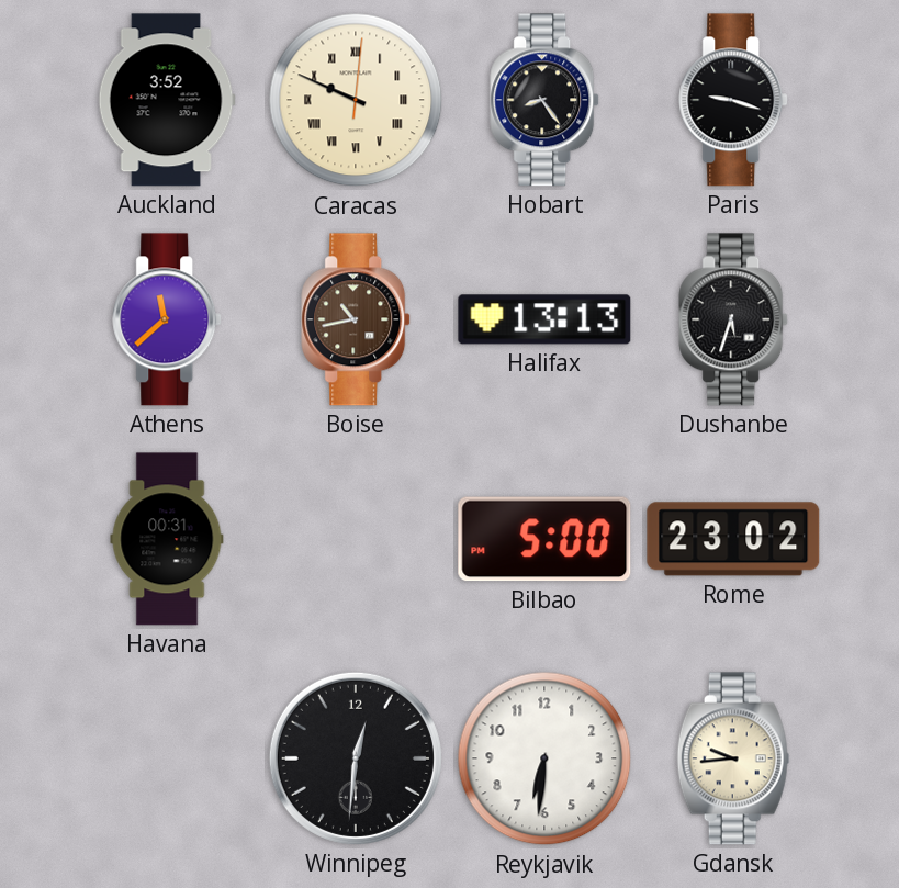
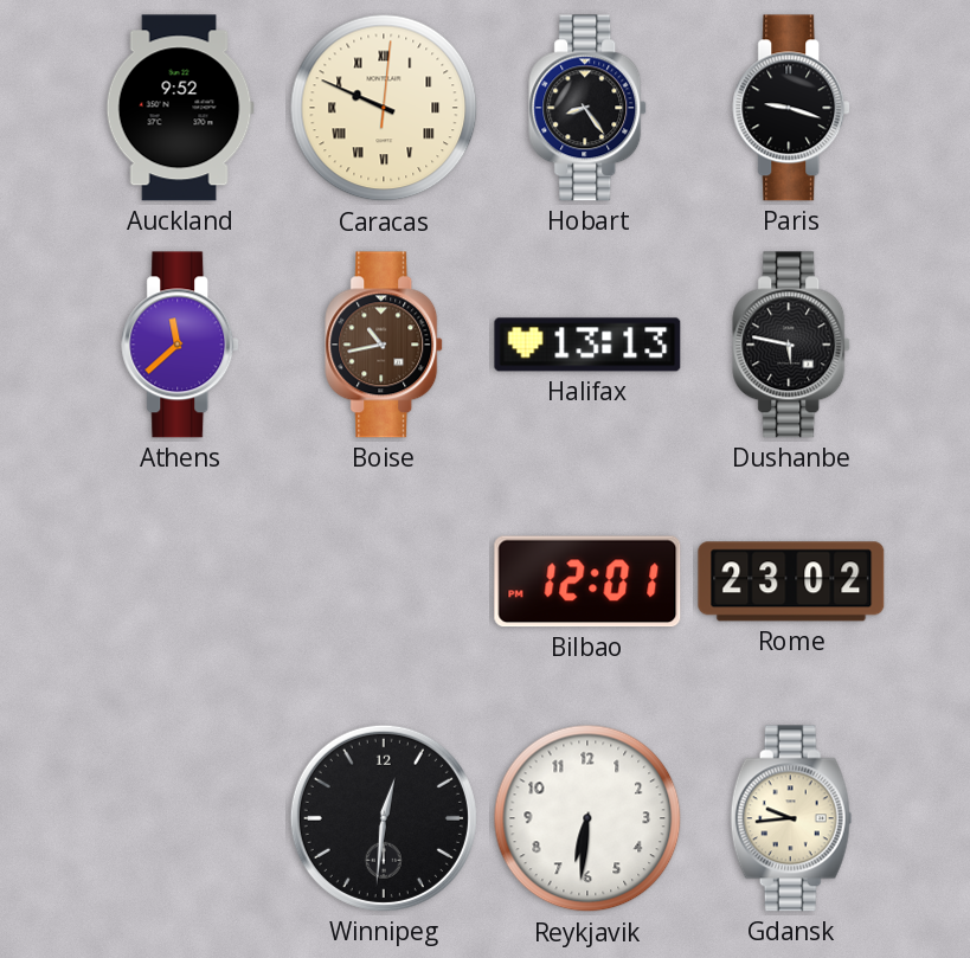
Auckland: 3:52 -> 9:52 (180, 108)
Dushanbe: 5:33 -> 5:47 (792, 345)
Havana: 00:31 -> none (167, 539)
Bilbao: 5:00 -> 12:01 (587, 581)
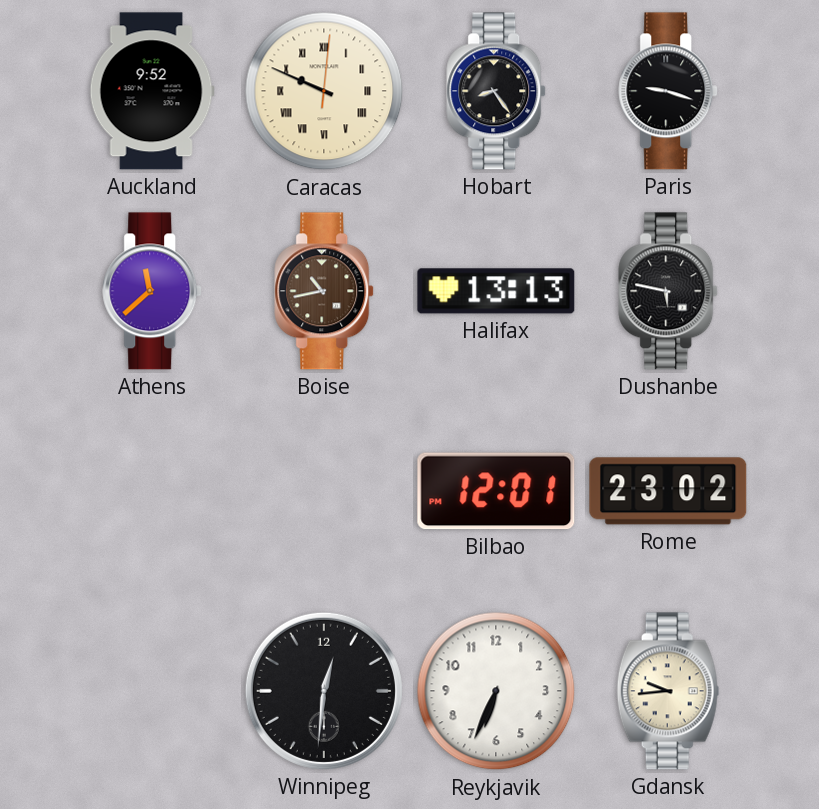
Reykjavik: 6:31 -> 6:34 (496, 691)
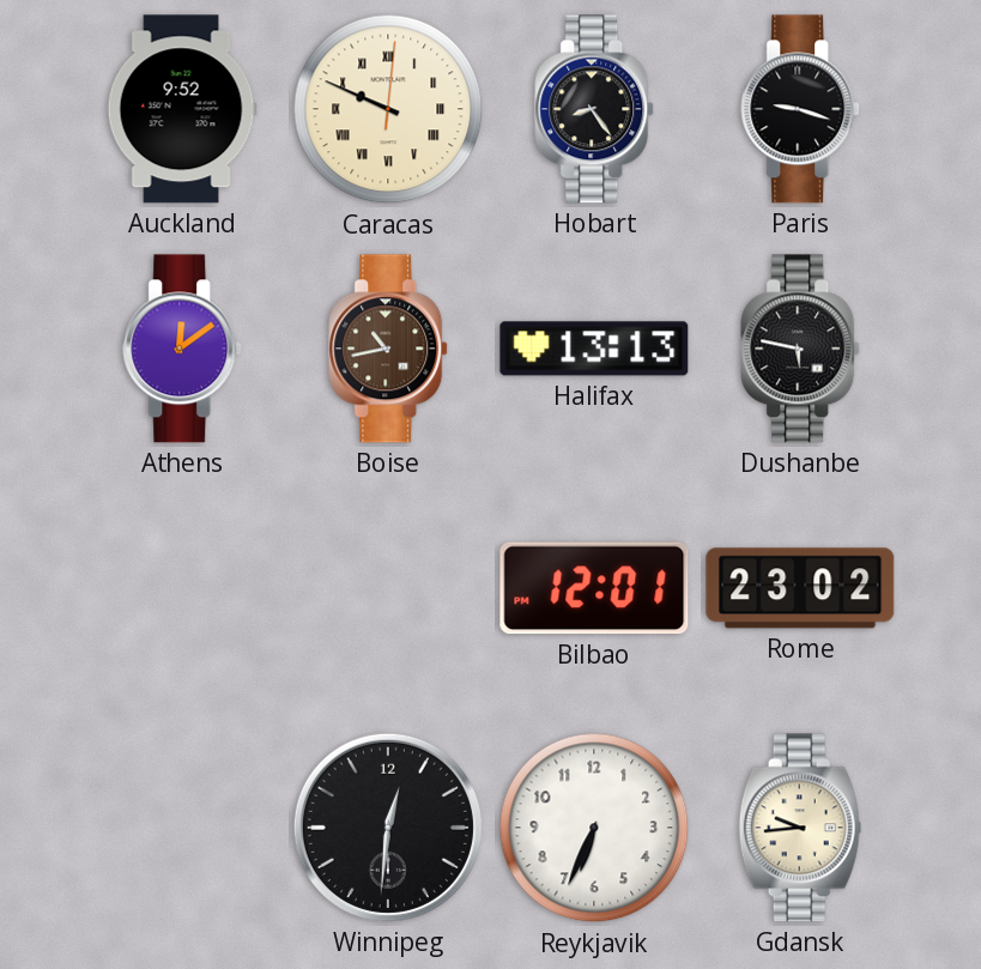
Athens: 11:38 -> 12:09 (183, 349)
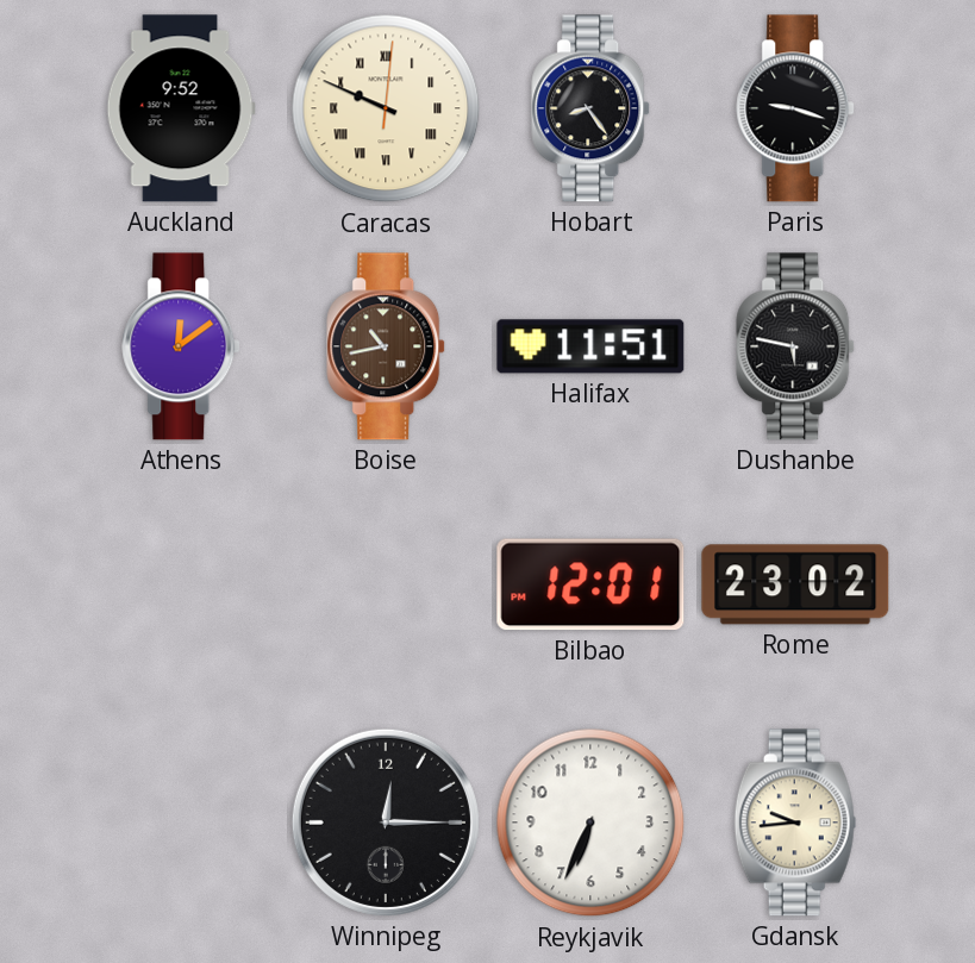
Halifax: 13:13 -> 11:51 (590, 346)
Winnipeg: 12:31 -> 12:15 (386, 823)
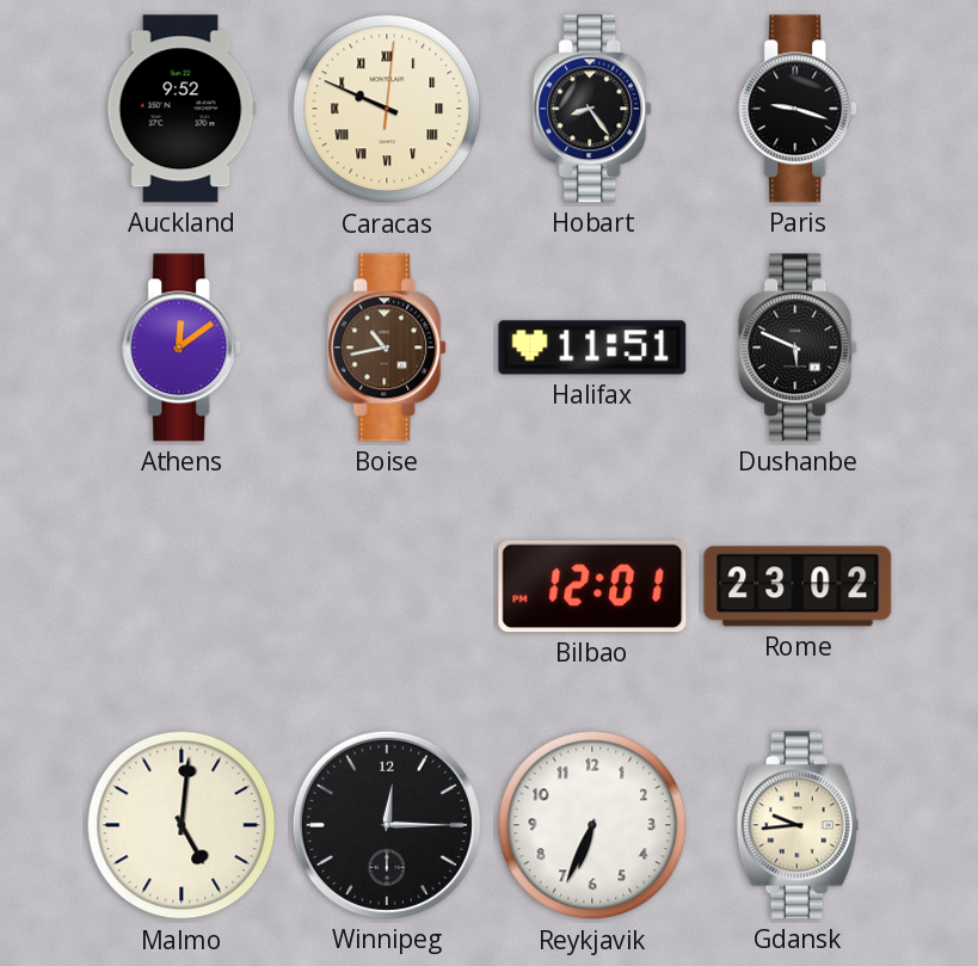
Dushanbe: 5:47 -> 5:49 (799, 347)
Malmo: none -> 5:01 (182, 825)
